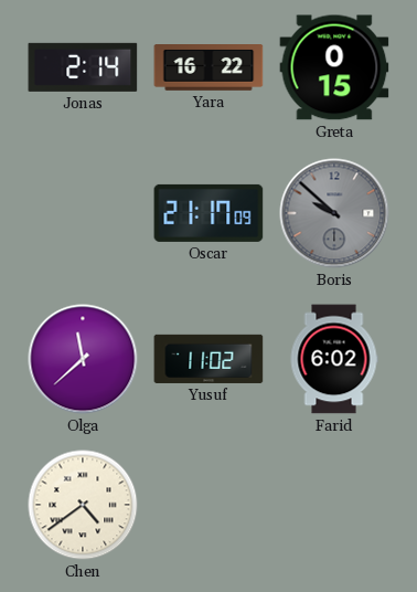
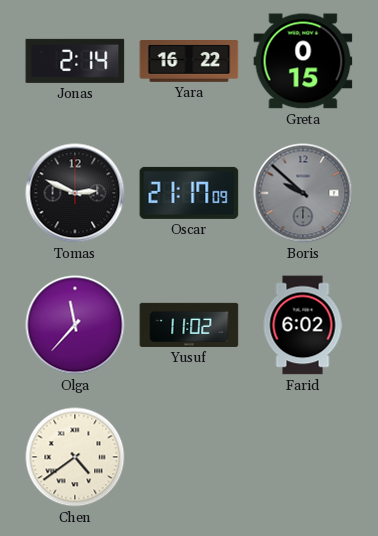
Tomas: none -> 2:49 (75, 193)
Olga: 11:38 -> 11:37 (75, 325)
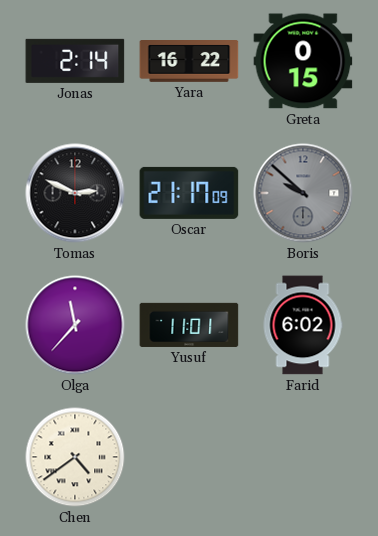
Yusuf: 11:02 -> 11:01 (189, 325)
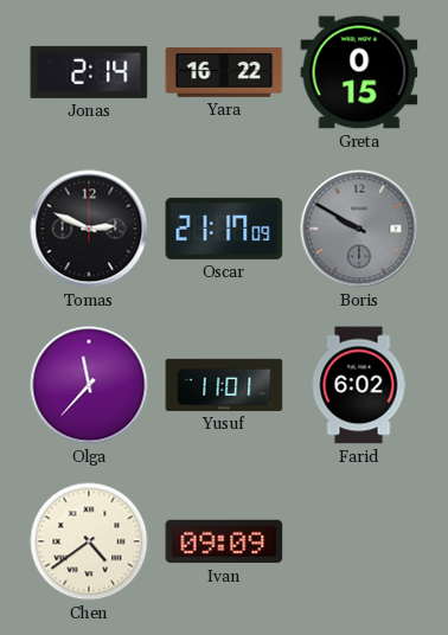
Boris: 9:52 -> 9:50 (359, 229)
Ivan: none -> 09:09 (224, 541)
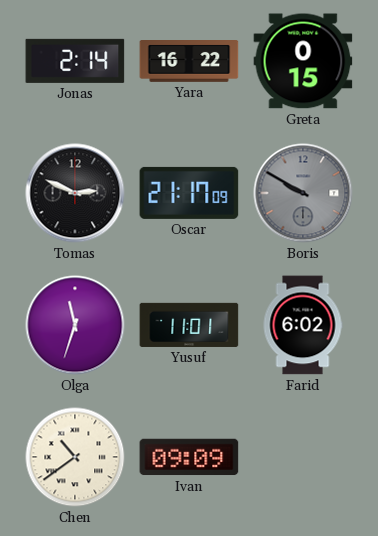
Olga: 11:37 -> 11:33 (75, 325)
Chen: 4:39 -> 10:39 (75, 457)
